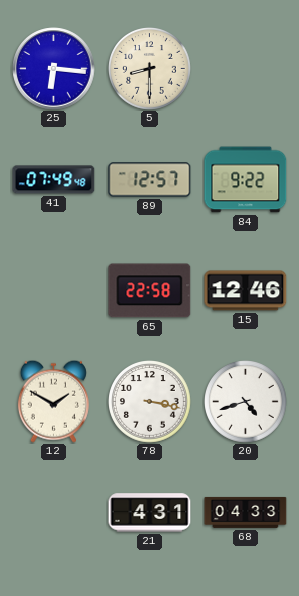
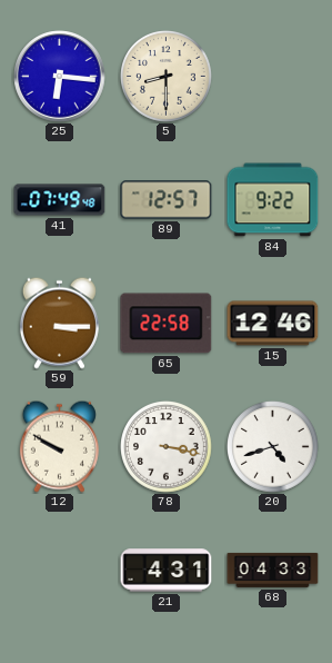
59: none -> 3:15 (59, 323)
12: 1:50 -> 9:50 (59, 446)
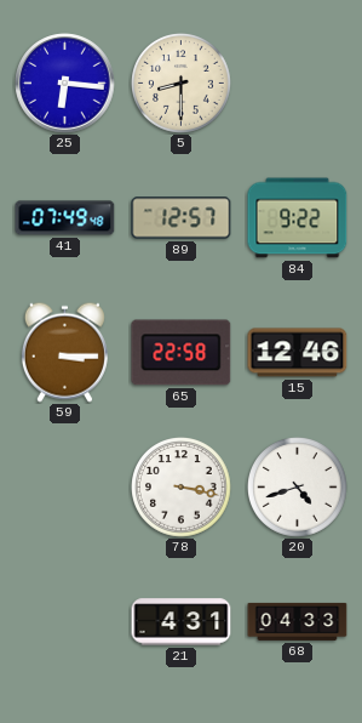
12: 9:50 -> none (59, 446)
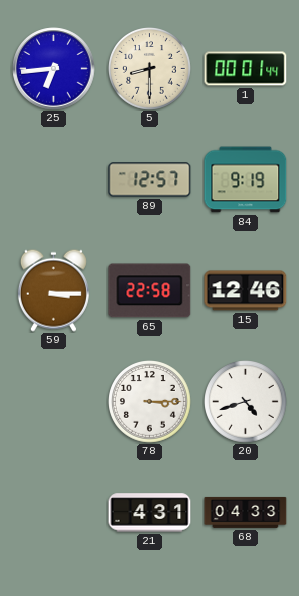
25: 6:16 -> 6:44 (54, 69)
1: none -> 00:01 (246, 69)
41: 07:49 -> none (65, 218)
84: 9:22 -> 9:19 (246, 180)
78: 3:17 -> 3:15 (150, 402)
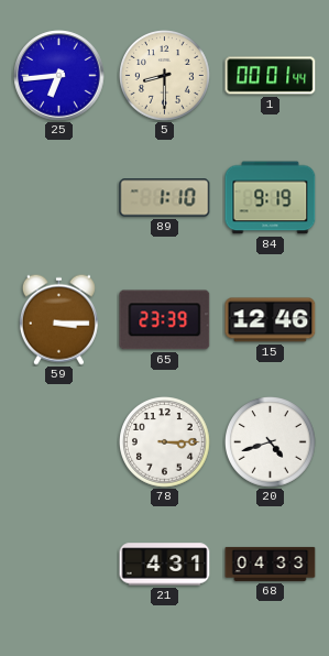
89: 12:57 -> 1:10 (165, 198)
65: 22:58 -> 23:39 (165, 320)
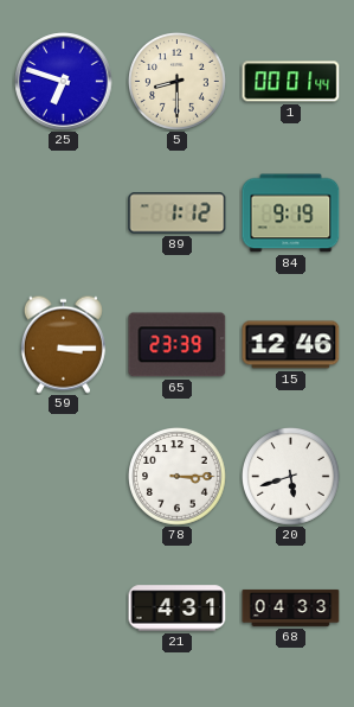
25: 6:44 -> 6:48 (64, 82)
89: 1:10 -> 1:12 (178, 214)
20: 4:42 -> 5:42 (291, 477)
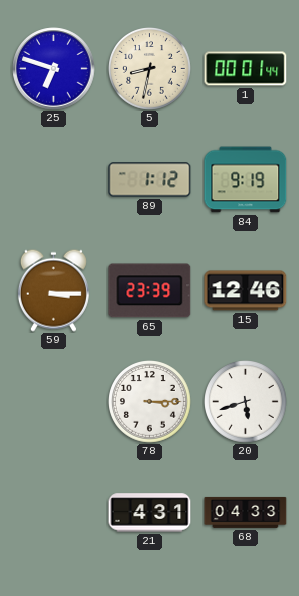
5: 8:30 -> 8:32 (150, 69)
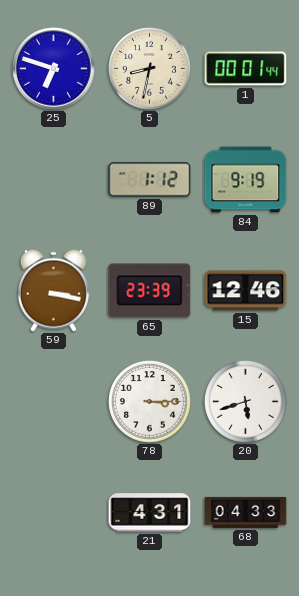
59: 3:15 -> 3:17 (53, 290)
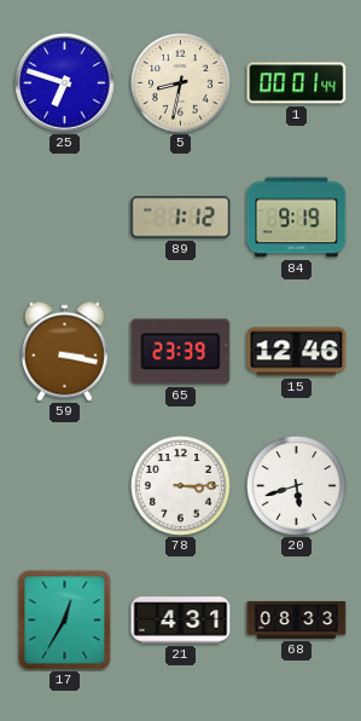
17: none -> 12:35 (65, 621)
68: 04:33 -> 08:33 (297, 619)
